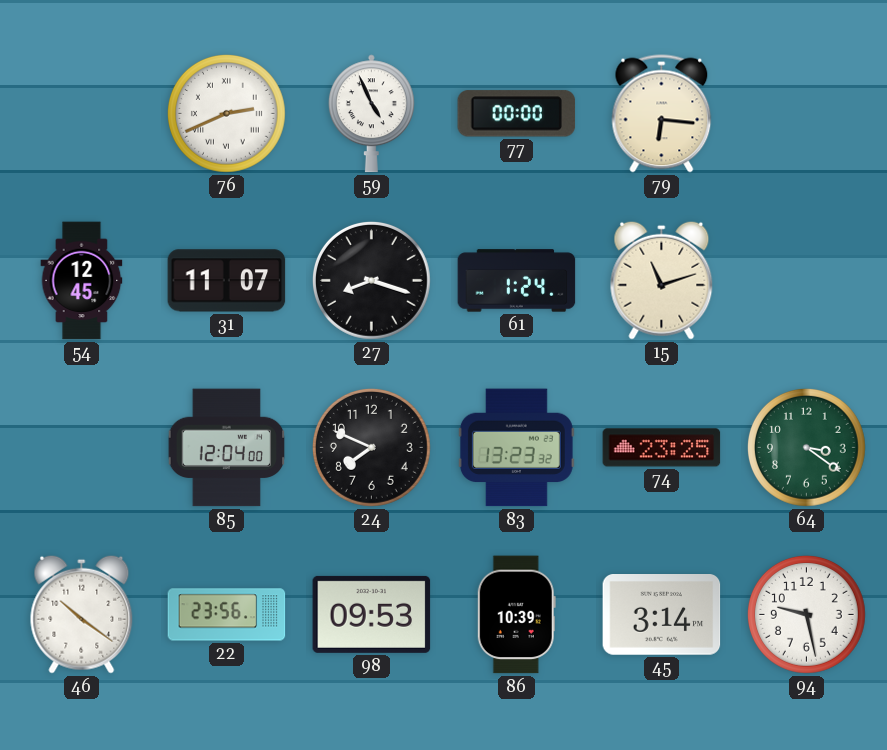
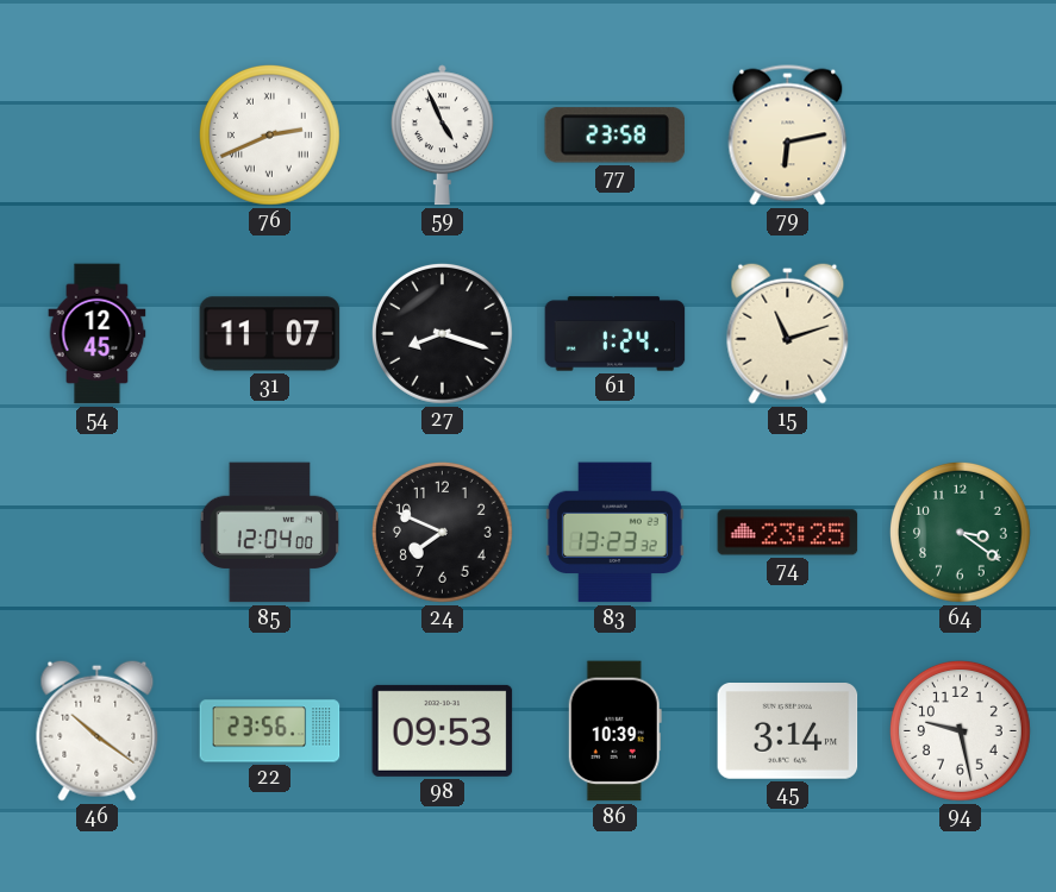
77: 00:00 -> 23:58 (616, 136)
79: 6:16 -> 6:13 (788, 136)
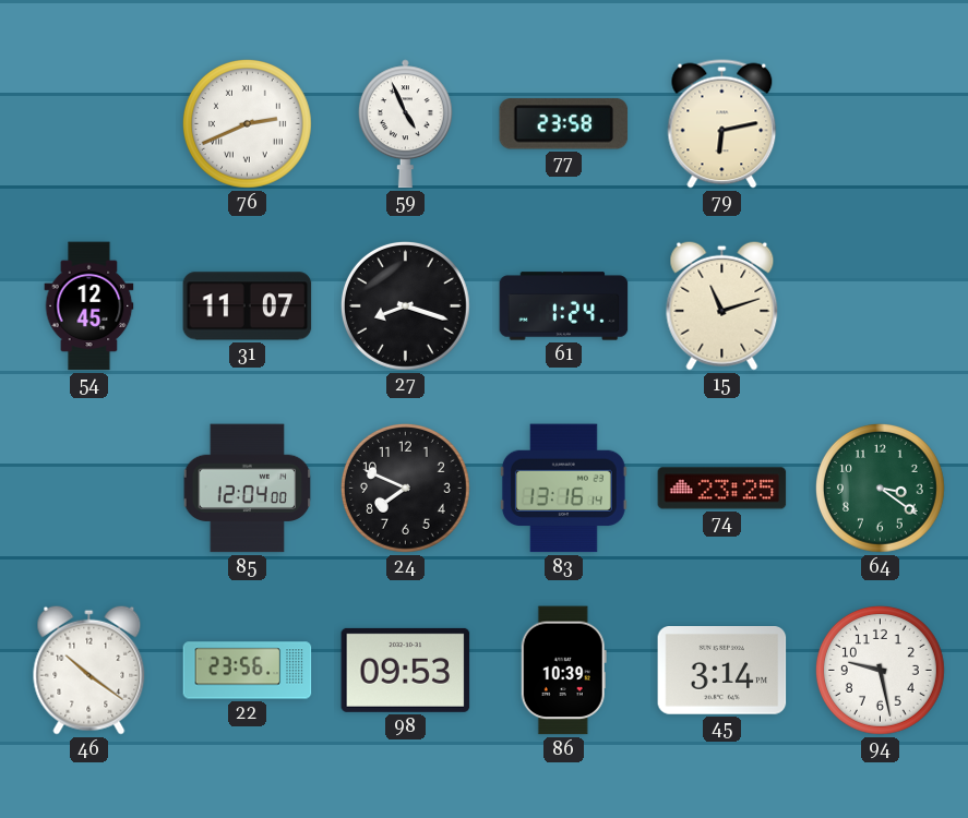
83: 13:23 -> 13:16 (563, 489)
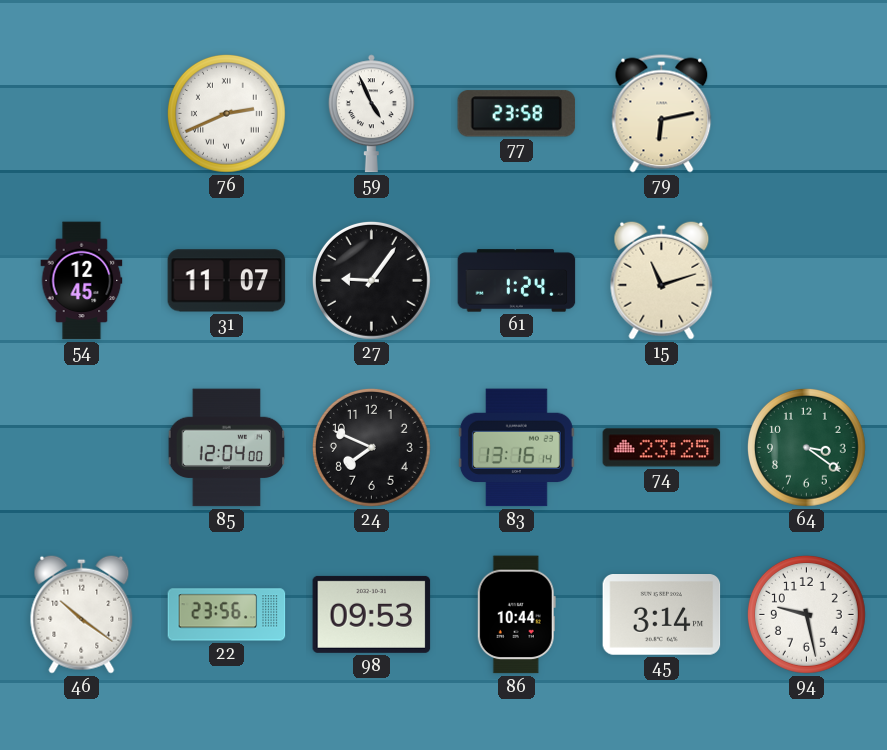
27: 8:18 -> 9:06 (371, 280)
86: 10:39 -> 10:44 (516, 615)
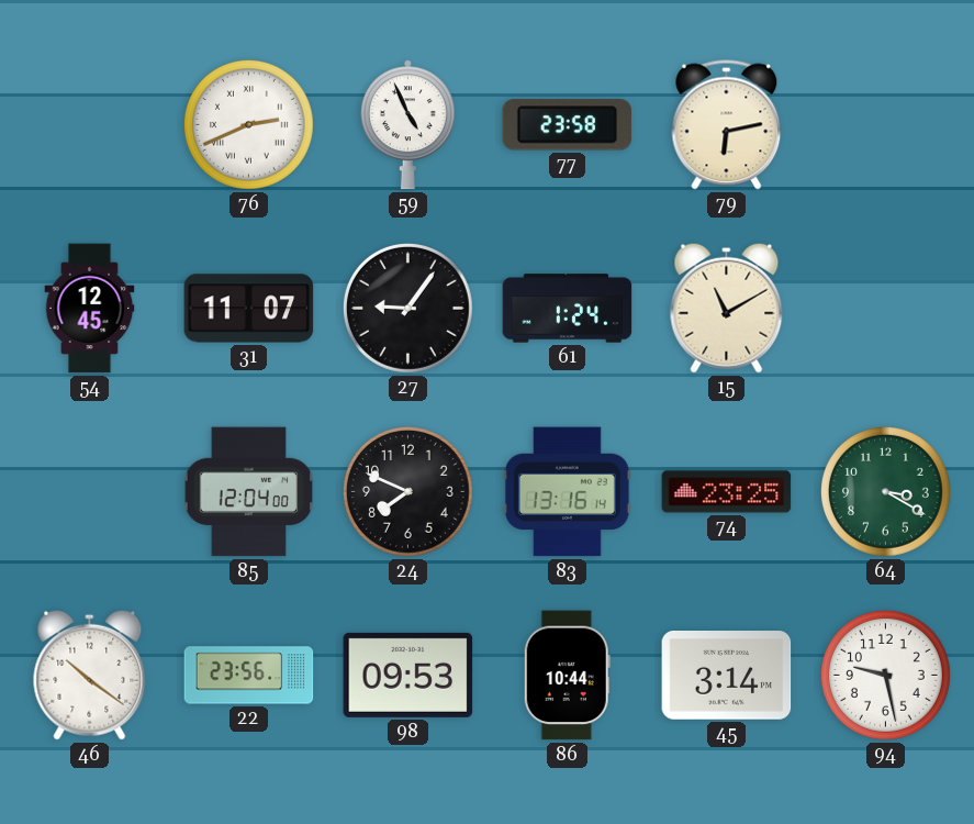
15: 11:12 -> 11:10 (727, 308)
64: 3:21 -> 3:20 (885, 491)
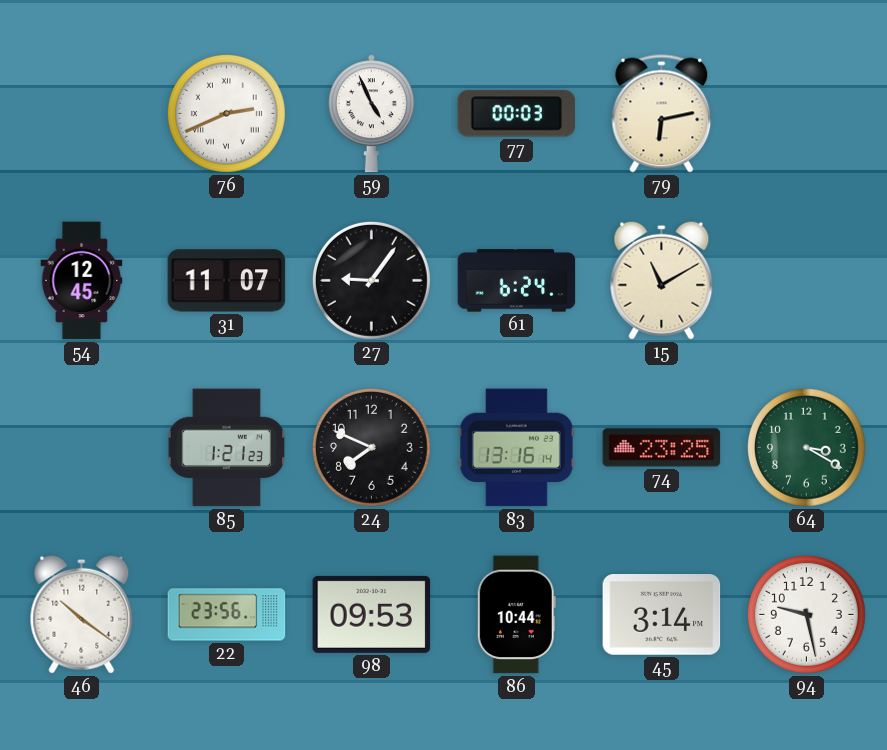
77: 23:58 -> 00:03 (517, 114)
61: 1:24 -> 6:24 (517, 281)
85: 12:04 -> 1:21 (227, 448)
